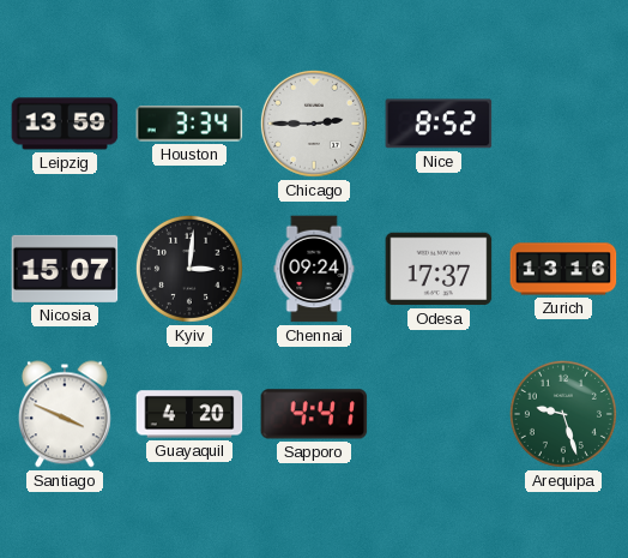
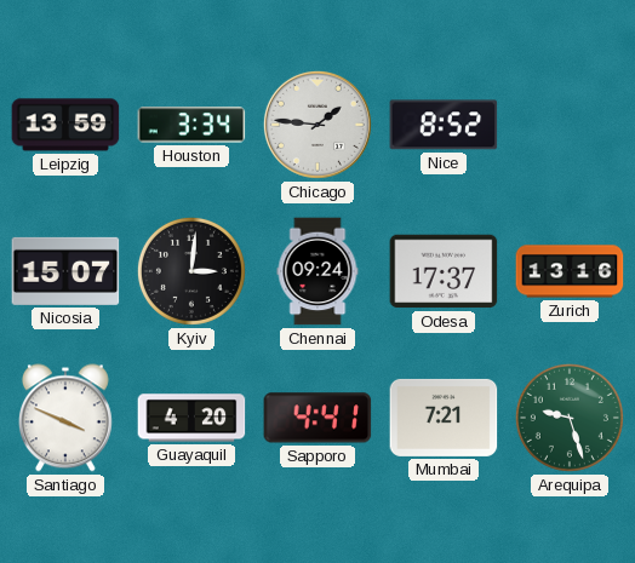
Chicago: 2:45 -> 1:46 (317, 125)
Mumbai: none -> 7:21 (444, 418)
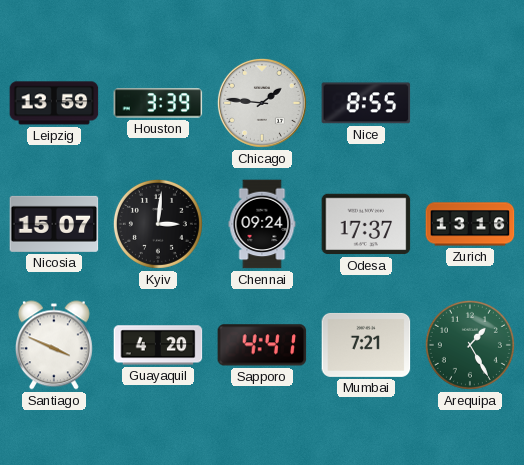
Houston: 3:34 -> 3:39 (158, 103)
Nice: 8:52 -> 8:55 (366, 103)
Arequipa: 9:27 -> 1:25 (470, 345)
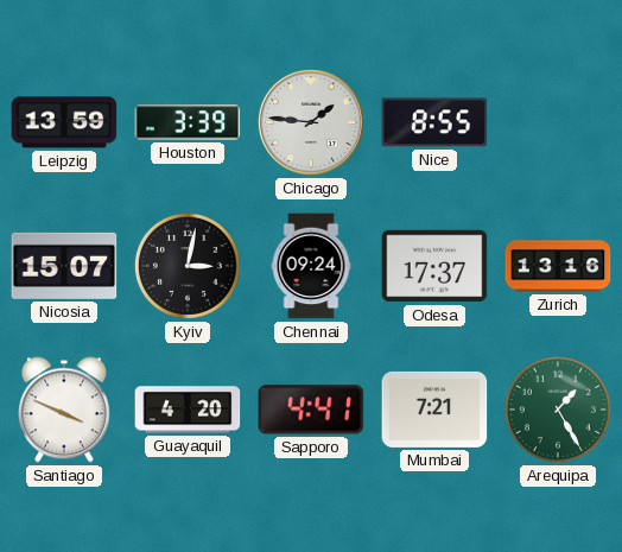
Kyiv: 3:01 -> 3:02 (188, 266)
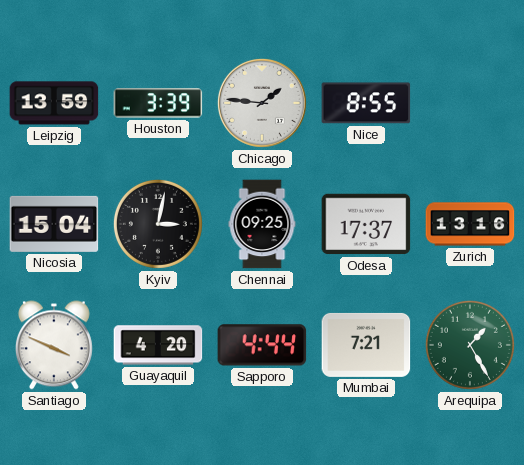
Nicosia: 15:07 -> 15:04 (54, 224)
Chennai: 09:24 -> 09:25 (262, 224)
Sapporo: 4:41 -> 4:44 (262, 345)
